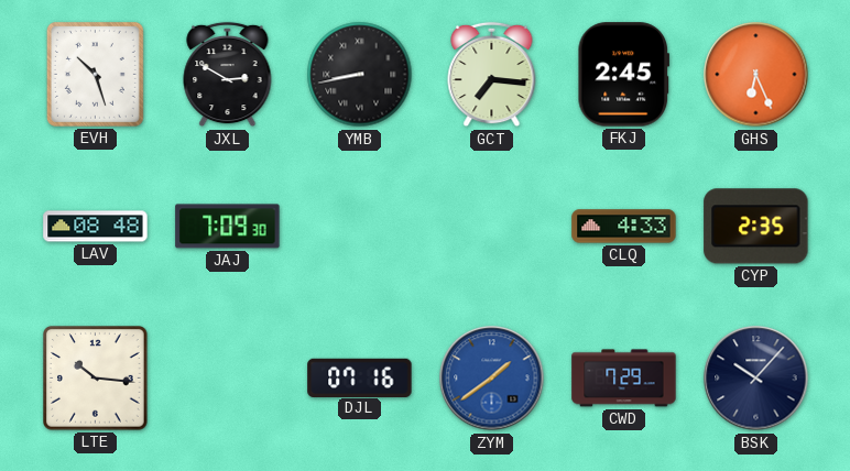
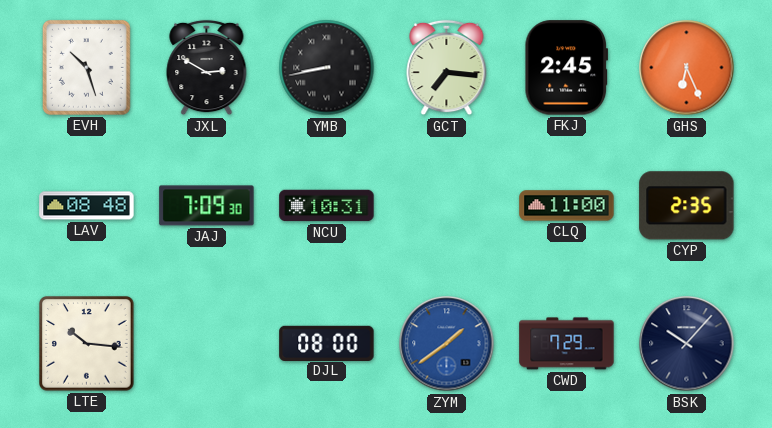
NCU: none -> 10:31 (327, 206)
CLQ: 4:33 -> 11:00 (567, 206)
DJL: 07:16 -> 08:00 (327, 343)
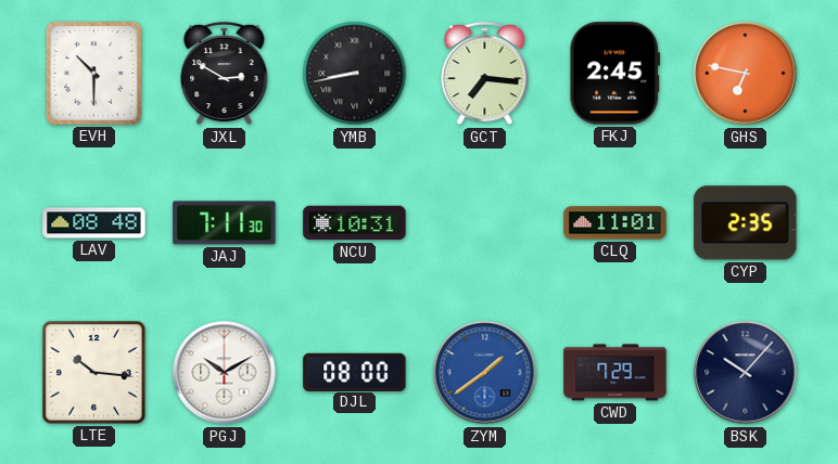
EVH: 10:27 -> 10:30 (93, 73)
GHS: 6:26 -> 6:47 (746, 74)
JAJ: 7:09 -> 7:11 (225, 223)
CLQ: 11:00 -> 11:01 (615, 223)
PGJ: none -> 10:10 (225, 373)
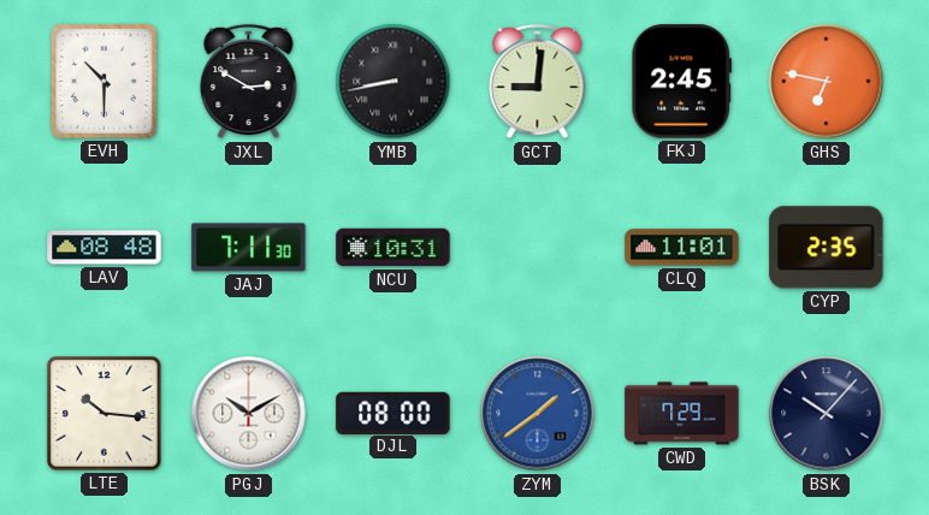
GCT: 7:16 -> 9:01 (538, 82)
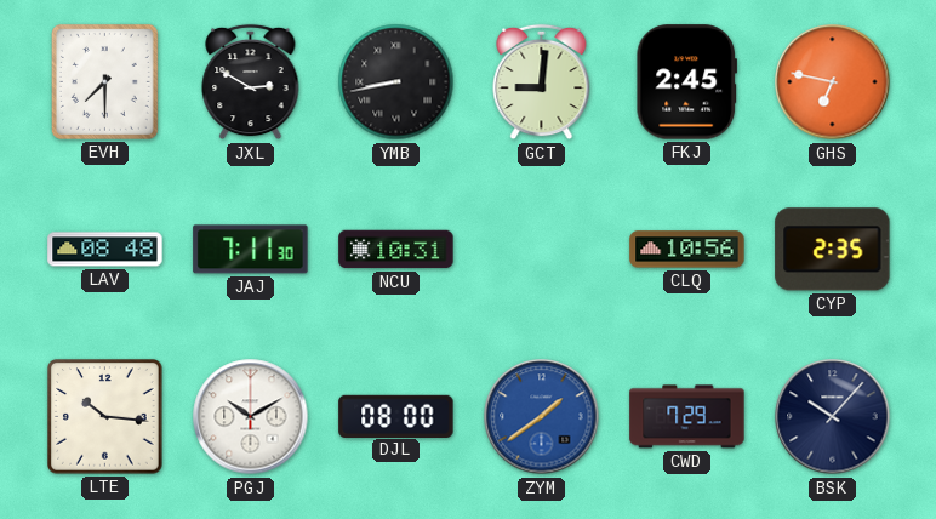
EVH: 10:30 -> 7:30 (104, 81)
CLQ: 11:01 -> 10:56 (687, 250)
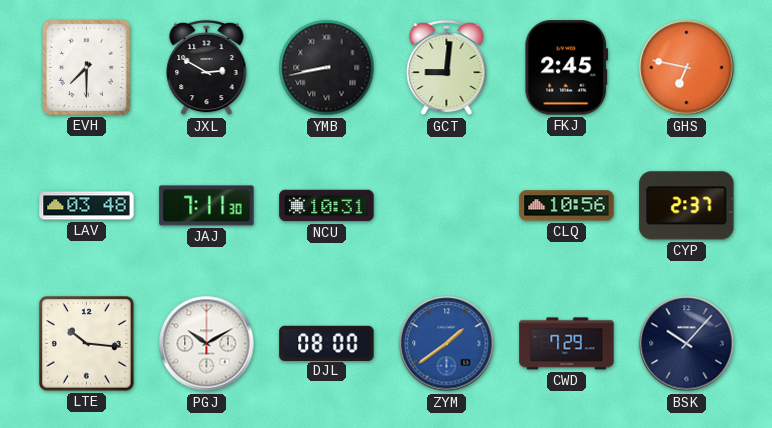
LAV: 08:48 -> 03:48 (87, 206)
CYP: 2:35 -> 2:37 (687, 206)
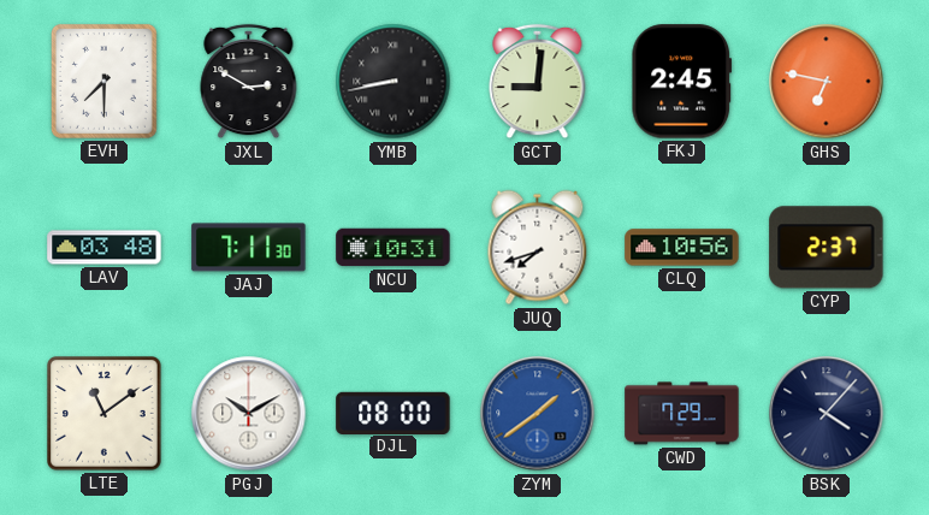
JUQ: none -> 7:42 (538, 248)
LTE: 10:16 -> 11:09 (105, 414)
BSK: 10:07 -> 4:07 (827, 414)
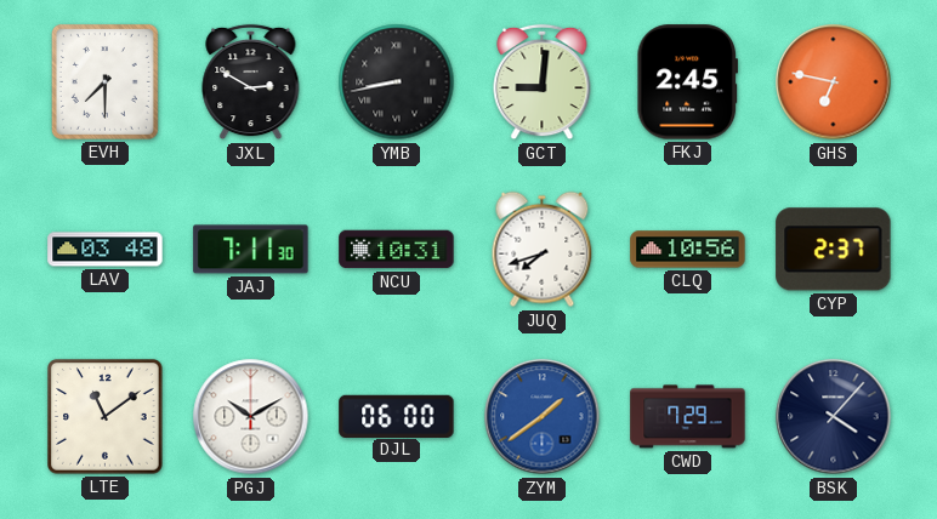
DJL: 08:00 -> 06:00 (397, 416)
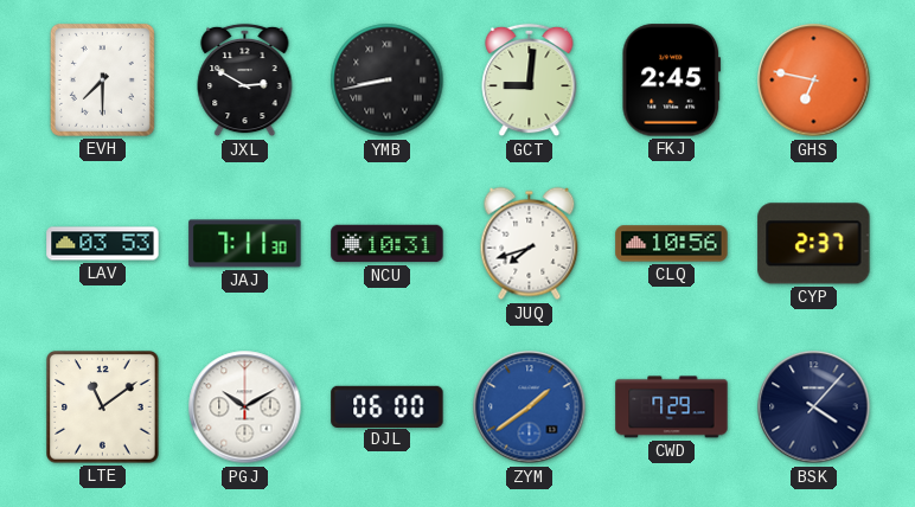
LAV: 03:48 -> 03:53 (103, 244)
